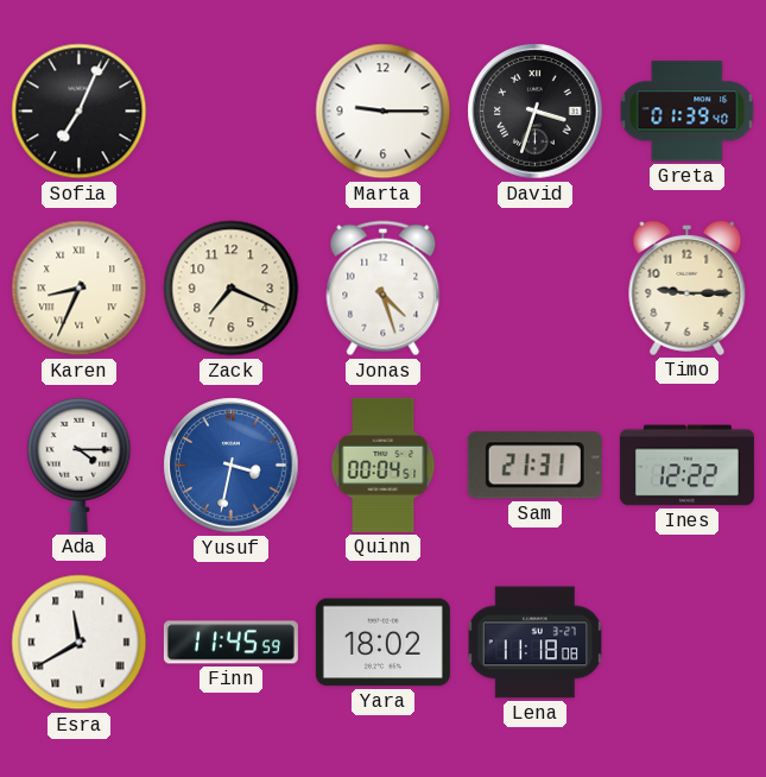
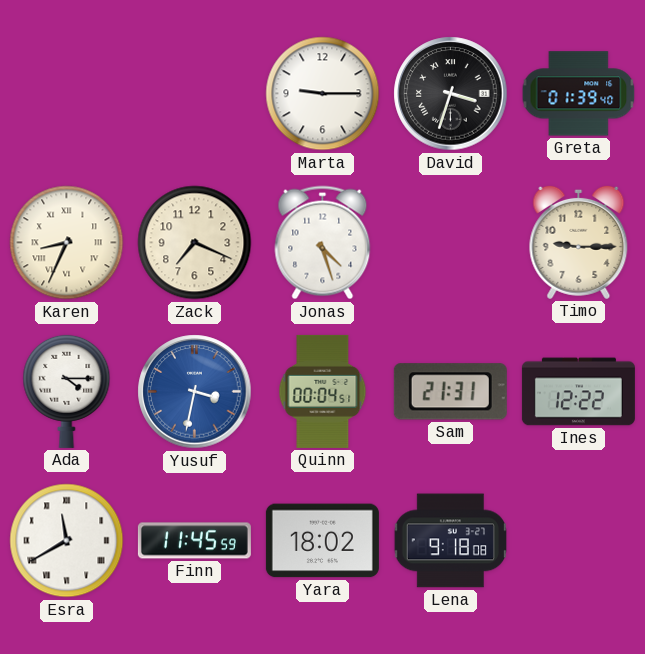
Sofia: 7:04 -> none (80, 112)
Lena: 11:18 -> 9:18 (450, 541)
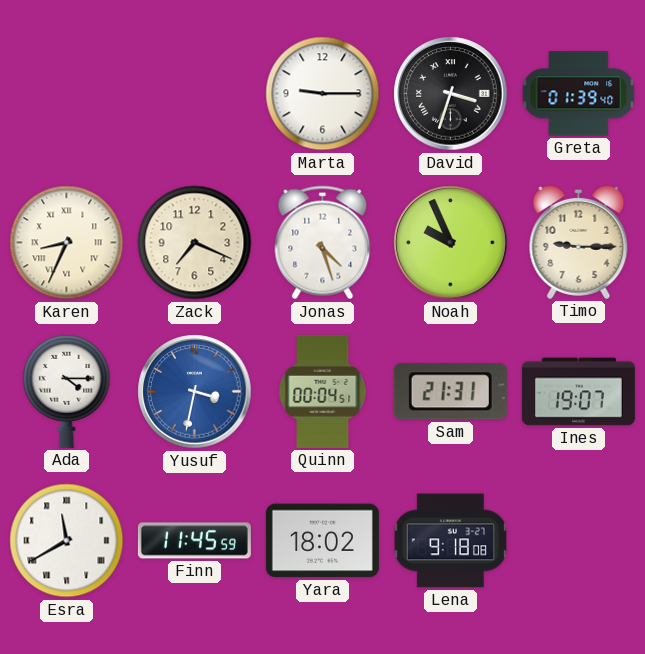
Noah: none -> 9:56 (451, 243)
Ines: 12:22 -> 19:07 (578, 392)
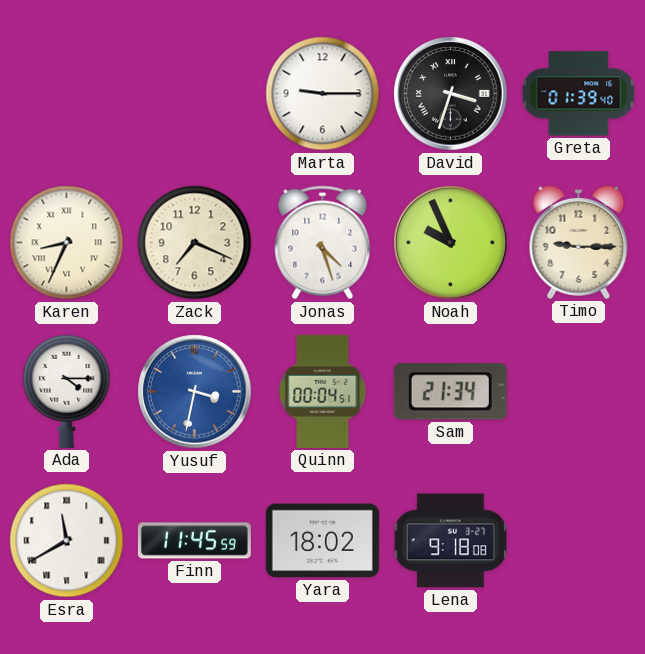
Sam: 21:31 -> 21:34 (450, 392)
Ines: 19:07 -> none (578, 392)
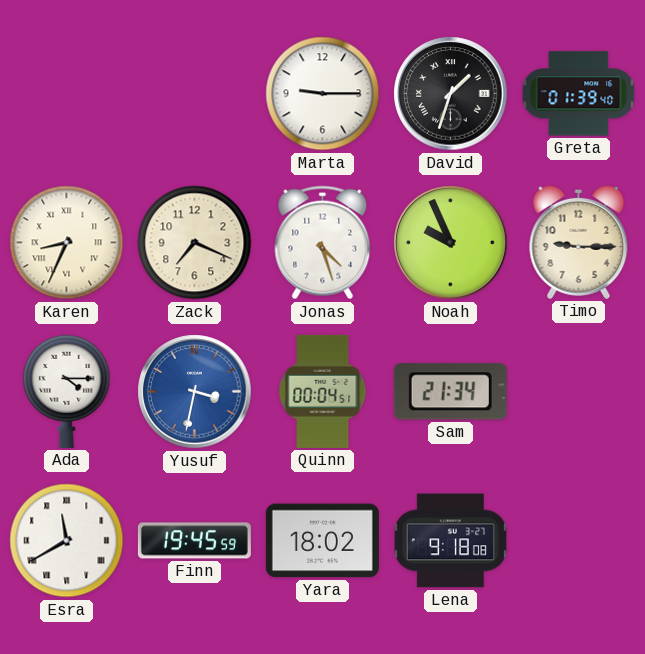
David: 3:33 -> 1:33 (451, 94)
Finn: 11:45 -> 19:45 (194, 541)
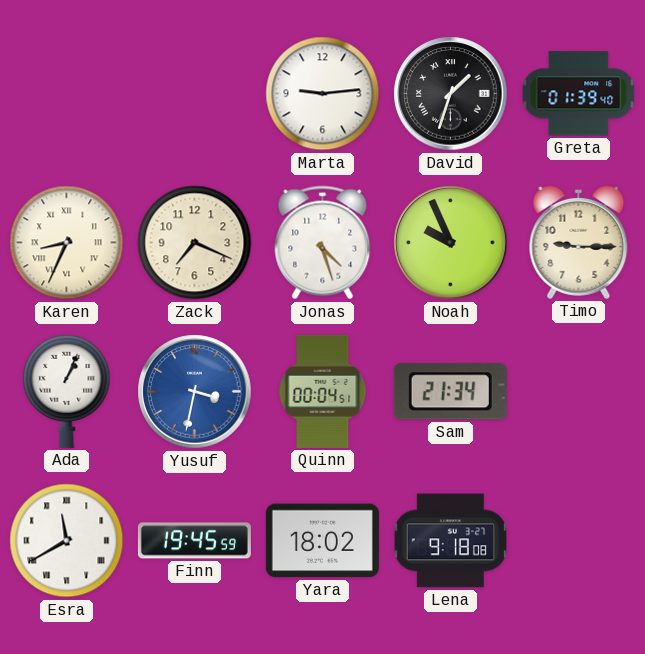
Marta: 9:15 -> 9:14 (323, 94)
Ada: 4:15 -> 1:04 (67, 391)
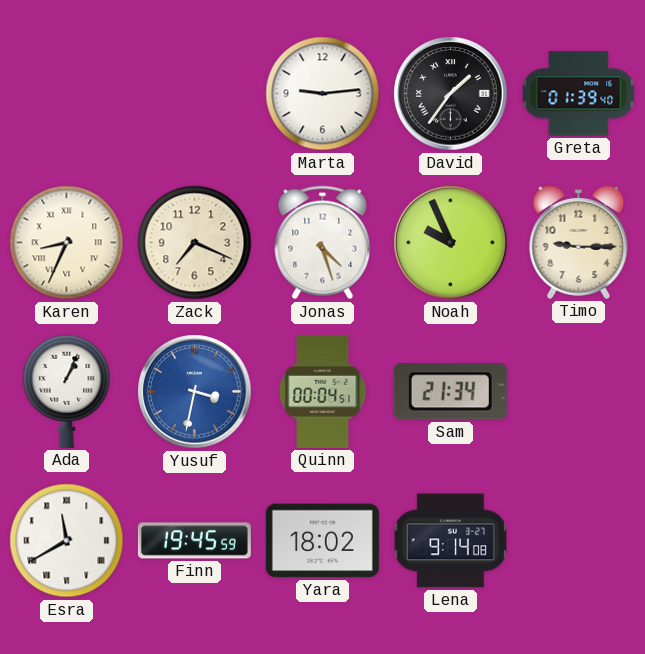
David: 1:33 -> 1:36 (451, 94)
Lena: 9:18 -> 9:14 (450, 541)
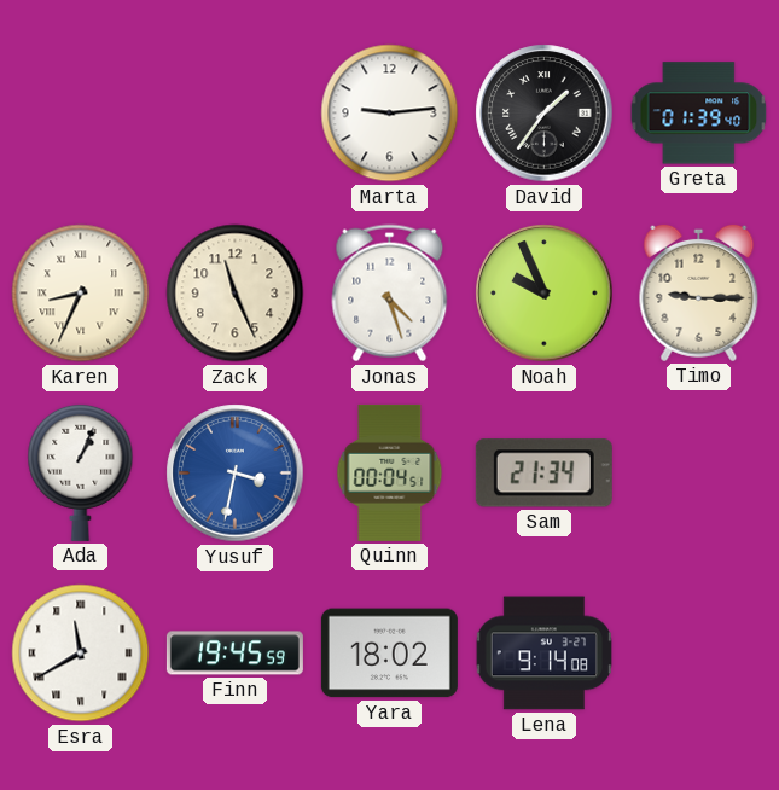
Zack: 7:19 -> 11:26 (236, 294)
